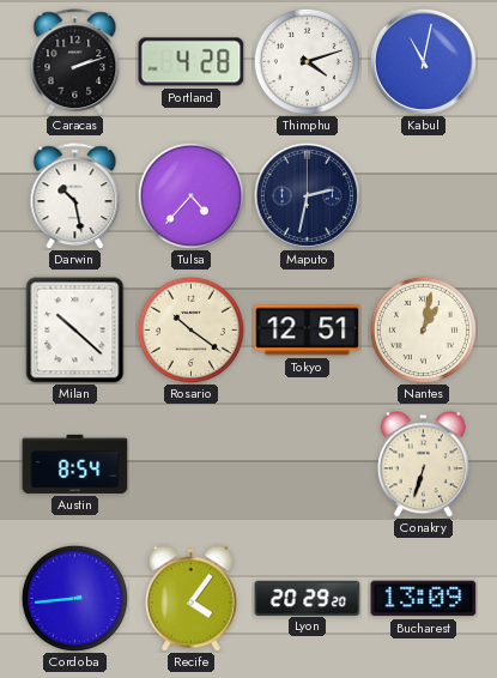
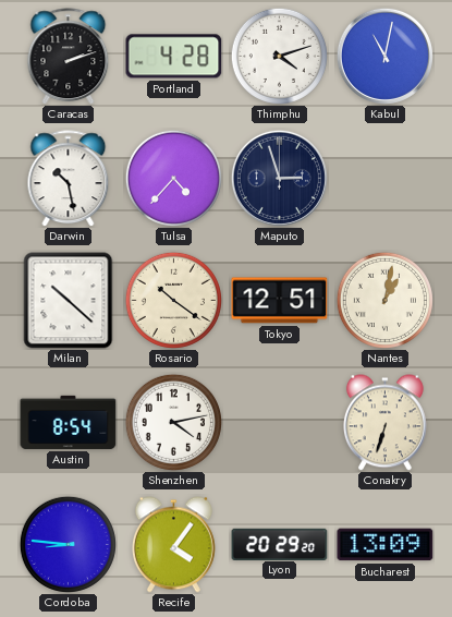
Maputo: 2:32 -> 2:57 (279, 178)
Shenzhen: none -> 4:13 (173, 422)
Cordoba: 8:44 -> 8:46 (68, 544)
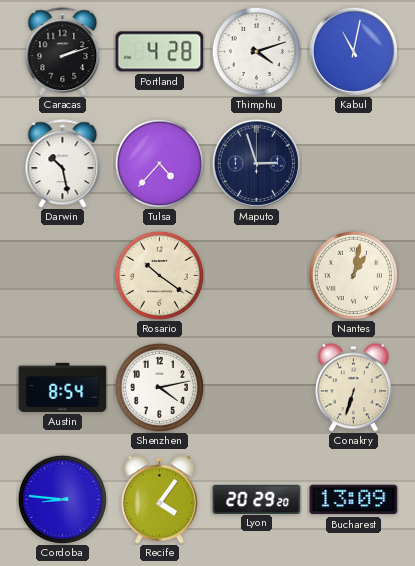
Milan: 10:22 -> none (69, 301)
Tokyo: 12:51 -> none (280, 301)
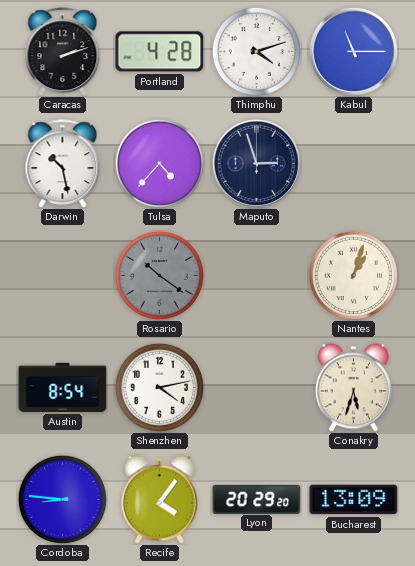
Kabul: 11:02 -> 11:15 (353, 51)
Rosario dial: cream -> grey (159, 275)
Nantes: 1:02 -> 1:03 (353, 275)
Conakry: 6:33 -> 5:33 (353, 388)
